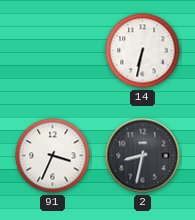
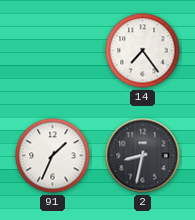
14: 6:32 -> 7:24 (143, 51)
91: 3:34 -> 1:34 (53, 156)
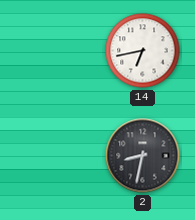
14: 7:24 -> 6:43 (143, 51)
91: 1:34 -> none (53, 156)
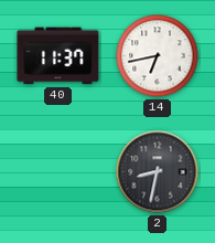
40: none -> 11:37 (58, 56)
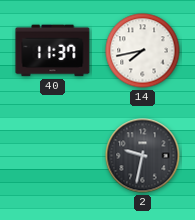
14: 6:43 -> 7:43 (143, 51)
2: 8:32 -> 9:32 (143, 156)
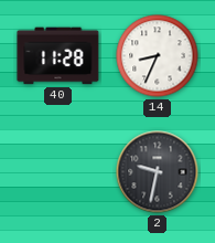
40: 11:37 -> 11:28 (58, 56)
14: 7:43 -> 8:34 (158, 56)
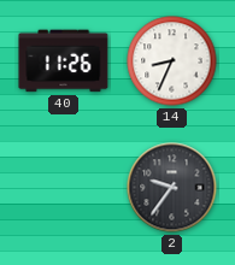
40: 11:28 -> 11:26 (64, 61)
2: 9:32 -> 9:36 (172, 188)
